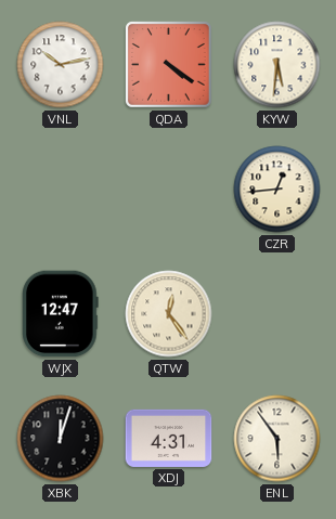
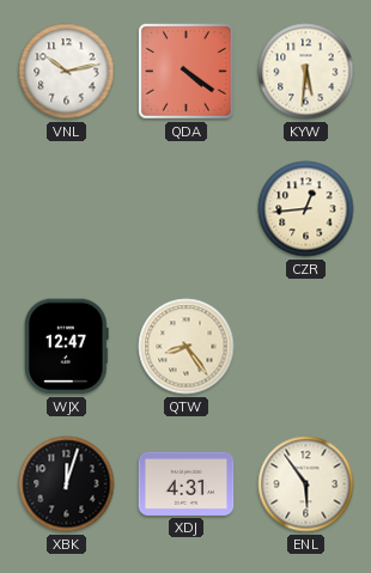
QTW: 12:24 -> 8:24 (187, 347)
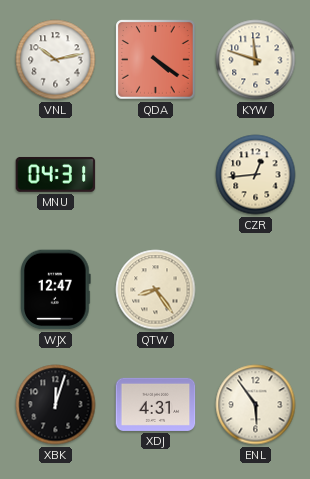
KYW: 5:31 -> 11:48 (256, 60)
MNU: none -> 04:31 (56, 174)
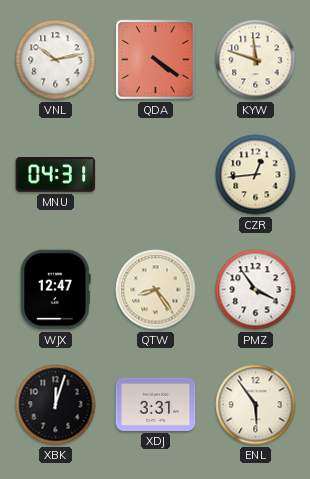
PMZ: none -> 3:54 (256, 290)
XDJ: 4:31 -> 3:31 (156, 404)
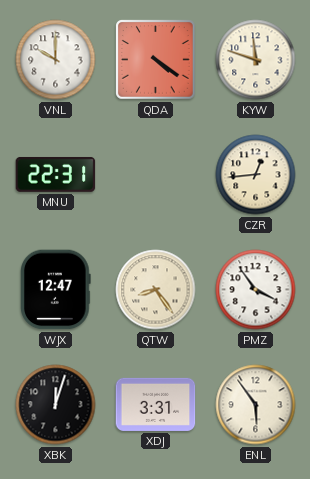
VNL: 10:13 -> 10:00 (56, 60)
MNU: 04:31 -> 22:31 (56, 174)
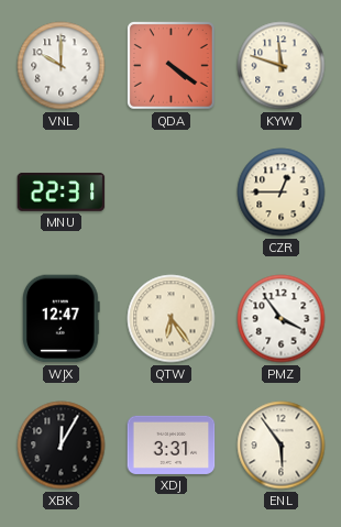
CZR: 12:44 -> 12:45 (282, 193)
QTW: 8:24 -> 6:24 (172, 319)
XBK: 12:03 -> 12:05 (62, 446)
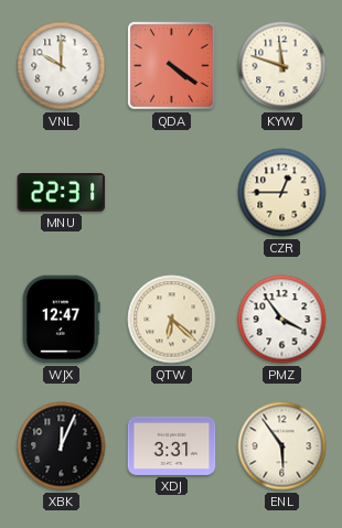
QTW: 6:24 -> 6:22 (172, 320)
XBK: 12:05 -> 12:04 (62, 446)
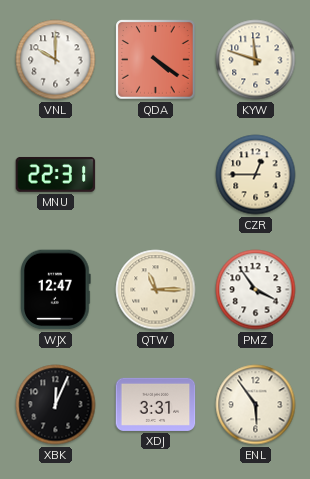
QTW: 6:22 -> 11:15 (156, 290)
